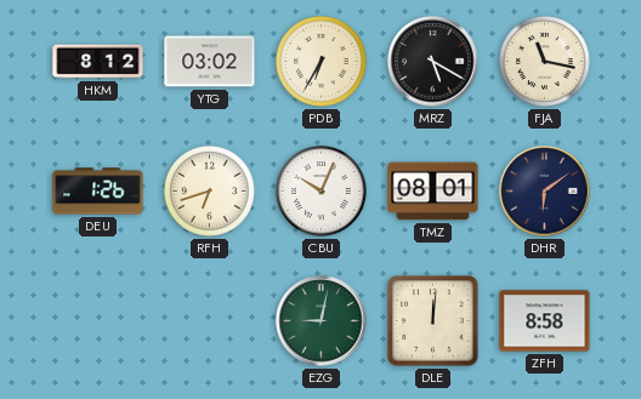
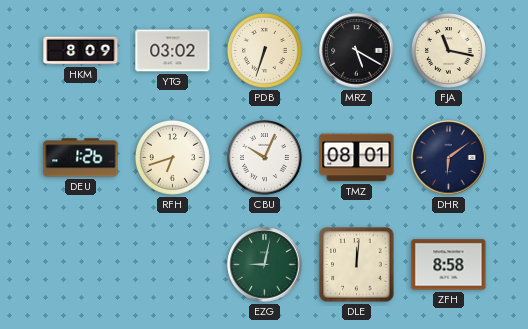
HKM: 8:12 -> 8:09 (81, 51)
PDB: 6:35 -> 6:33 (264, 50)
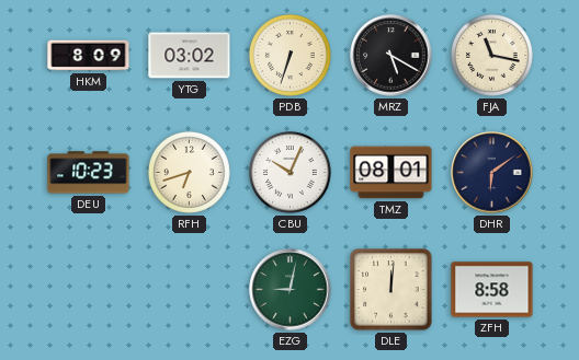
DEU: 1:26 -> 10:23 (89, 173)
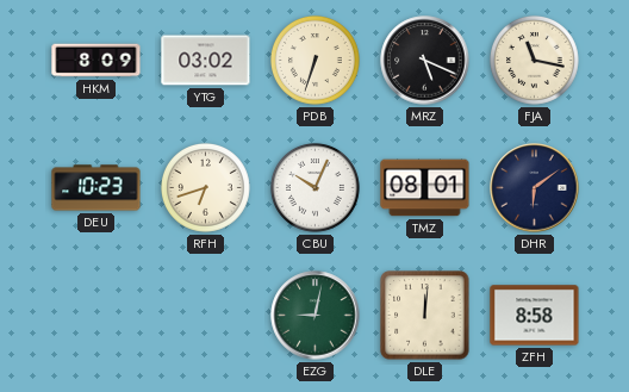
MRZ: 5:20 -> 5:19 (425, 61)
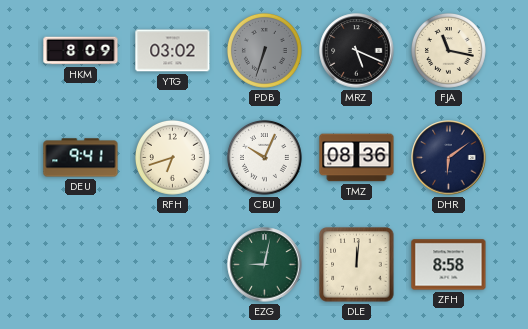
PDB dial: cream -> grey (264, 50)
DEU: 10:23 -> 9:41 (81, 158)
TMZ: 08:01 -> 08:36 (357, 158)
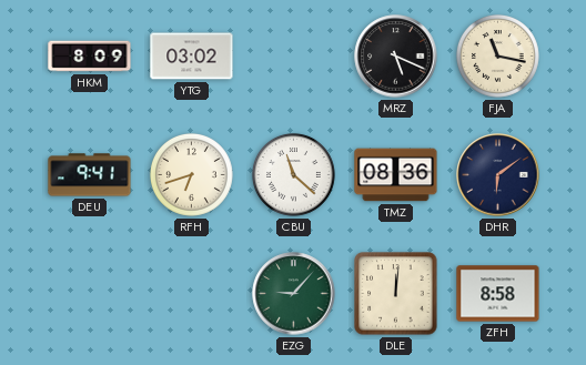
PDB: 6:33 -> none (264, 50)
CBU: 10:04 -> 11:22 (293, 174)
EZG: 9:02 -> 9:07 (294, 294)
